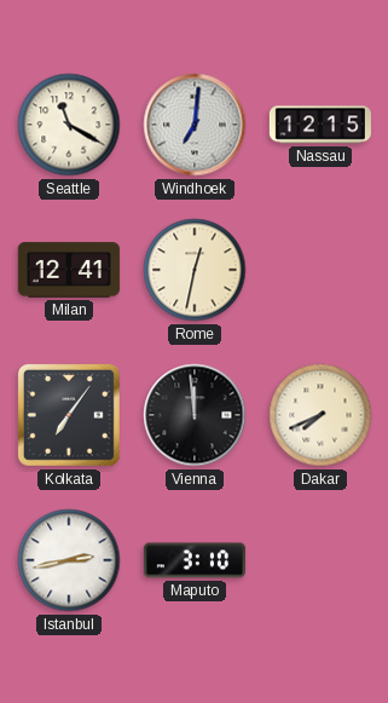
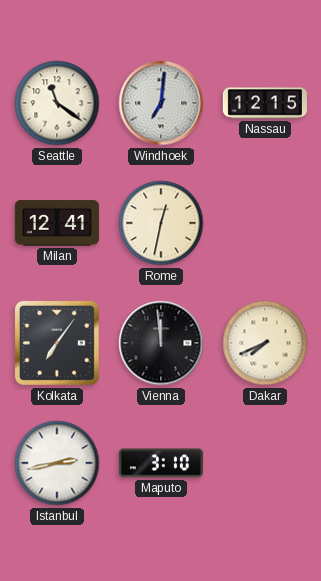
Seattle: 11:20 -> 11:21 (57, 103)
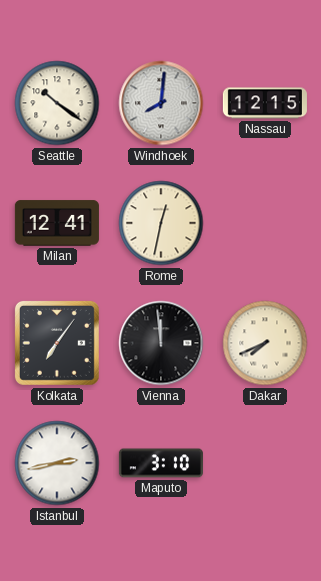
Seattle: 11:21 -> 10:21 (57, 103)
Windhoek: 7:01 -> 8:01 (161, 103)
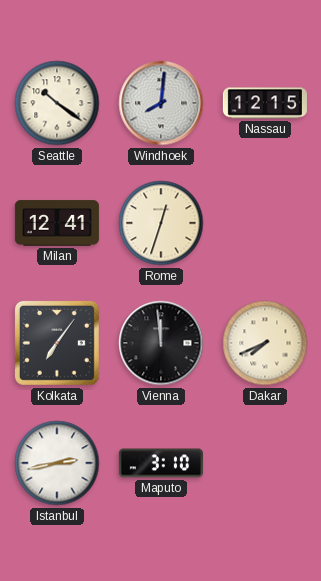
Rome: 12:32 -> 12:33 (161, 223)
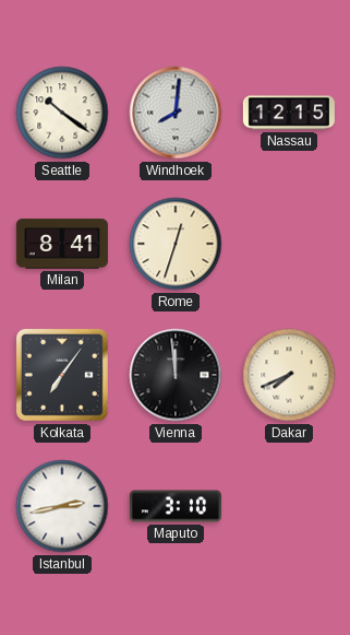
Milan: 12:41 -> 8:41 (62, 244)
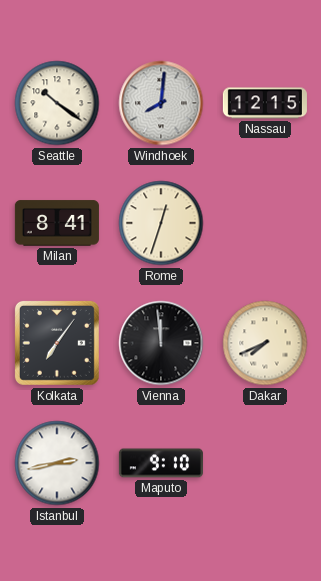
Maputo: 3:10 -> 9:10 (161, 463)
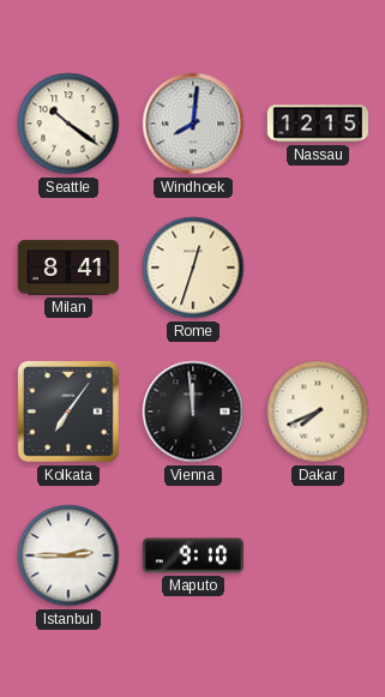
Istanbul: 2:43 -> 2:45 (68, 555)
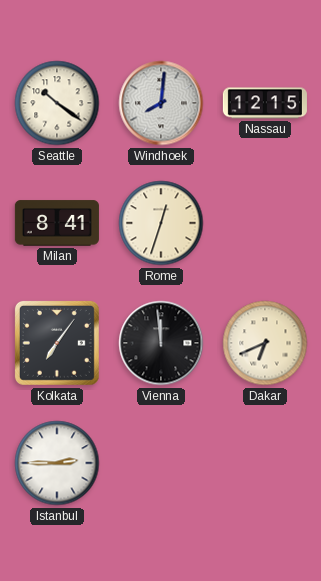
Dakar: 7:41 -> 6:41 (265, 343)
Maputo: 9:10 -> none (193, 555)
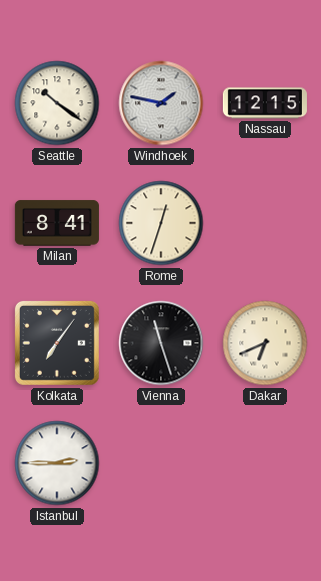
Windhoek: 8:01 -> 1:47 (161, 103)
Vienna: 11:59 -> 11:27 (161, 343)
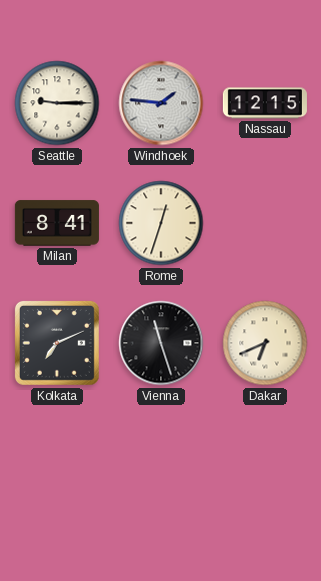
Seattle: 10:21 -> 9:15 (57, 103)
Windhoek: 1:47 -> 1:46 (161, 103)
Kolkata: 7:06 -> 7:11 (57, 343)
Istanbul: 2:45 -> none (57, 463)
